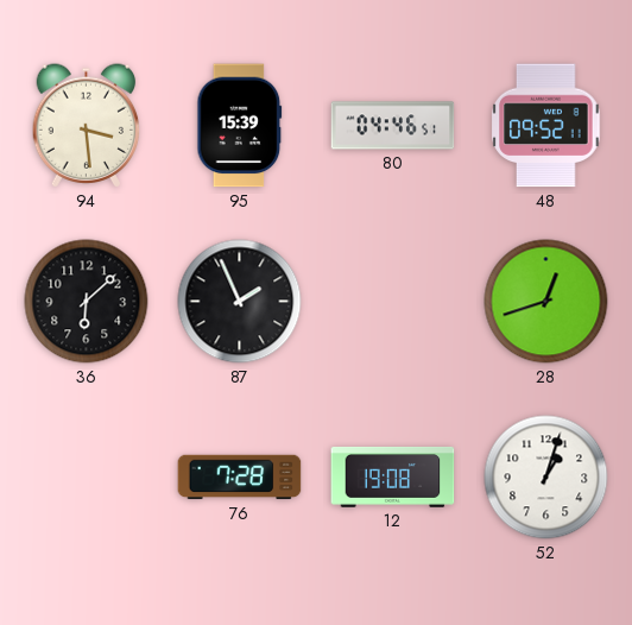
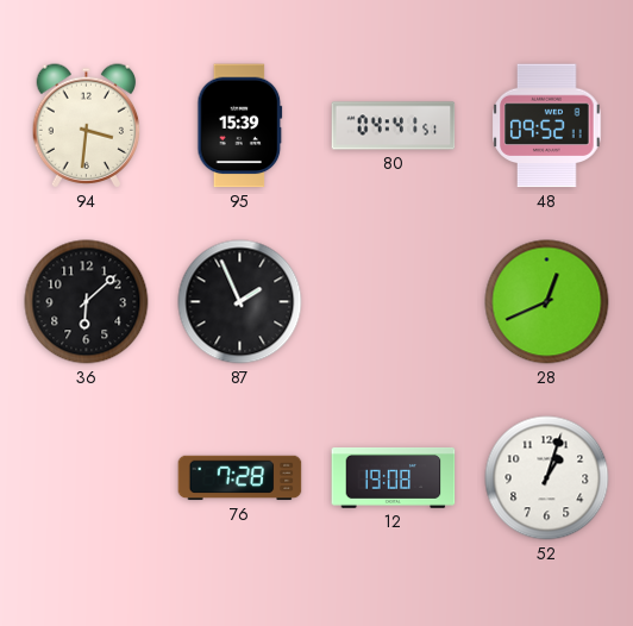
94: 3:29 -> 3:31 (87, 126)
80: 04:46 -> 04:41 (394, 126)
28: 12:42 -> 12:41 (547, 302)
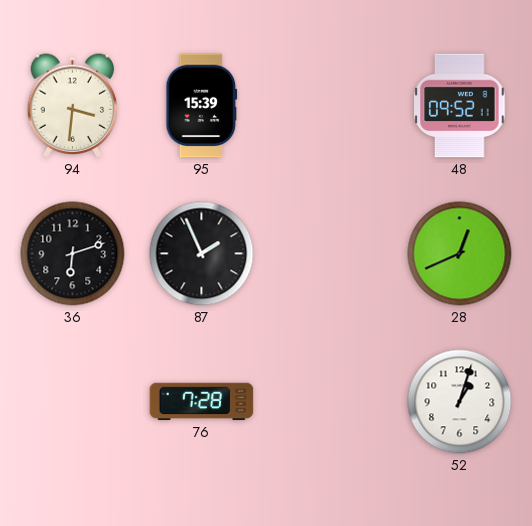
80: 04:41 -> none (394, 126)
36: 6:08 -> 6:12 (73, 254)
12: 19:08 -> none (394, 477)
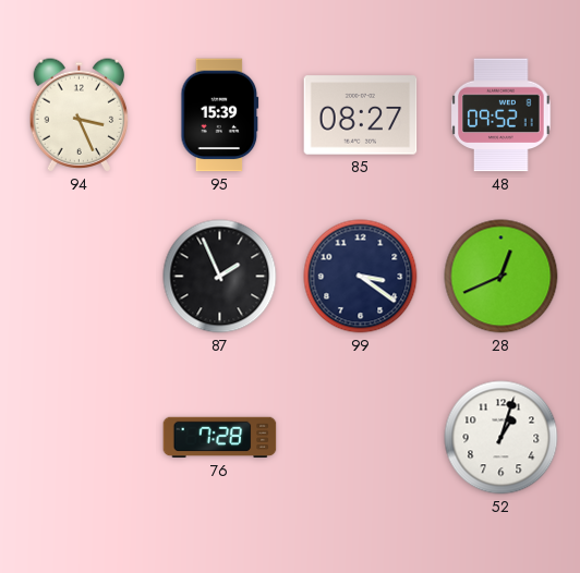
94: 3:31 -> 3:26 (80, 115)
85: none -> 08:27 (361, 115)
36: 6:12 -> none (73, 254)
99: none -> 3:21 (361, 277)
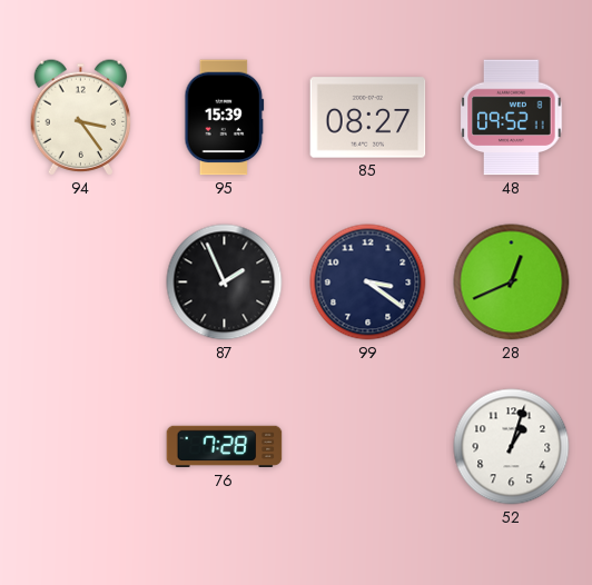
94: 3:26 -> 3:24 (81, 118)
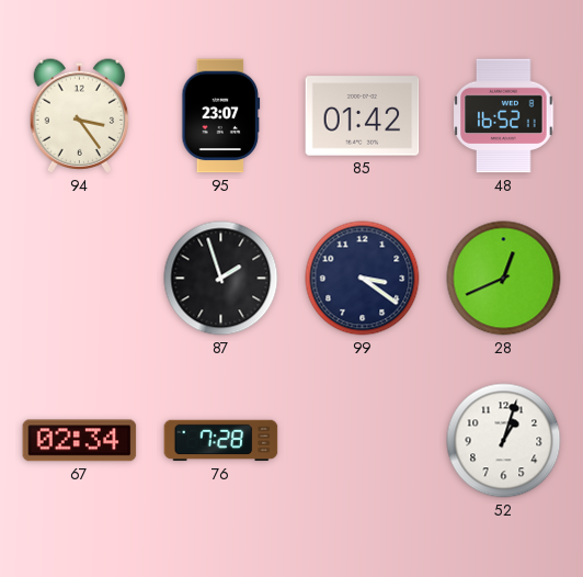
95: 15:39 -> 23:07 (221, 116)
85: 08:27 -> 01:42 (363, 116)
48: 09:52 -> 16:52 (504, 116)
87: 1:56 -> 1:57 (221, 279)
67: none -> 02:34 (80, 441)
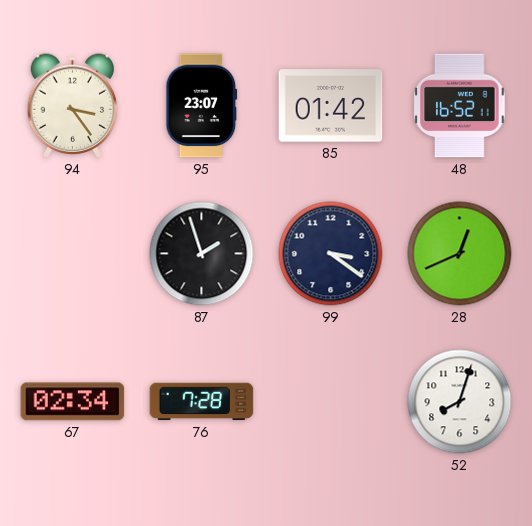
52: 1:03 -> 8:03 (460, 402)
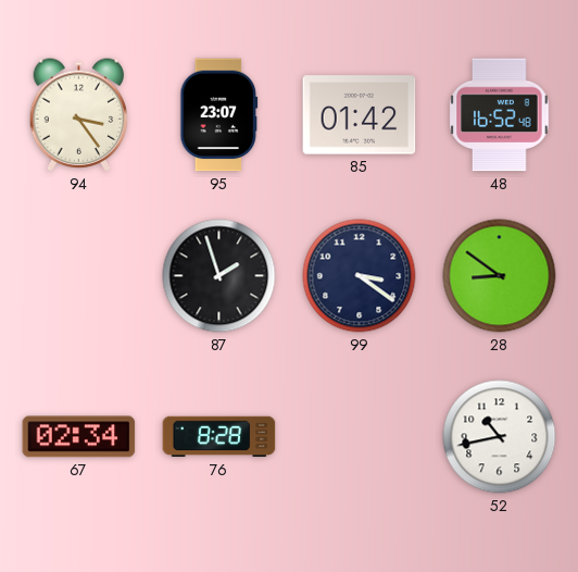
48: 16:52:11 -> 16:52:48 (500, 115)
28: 12:41 -> 8:51 (500, 276)
76: 7:28 -> 8:28 (219, 437)
52: 8:03 -> 10:43 (500, 437)
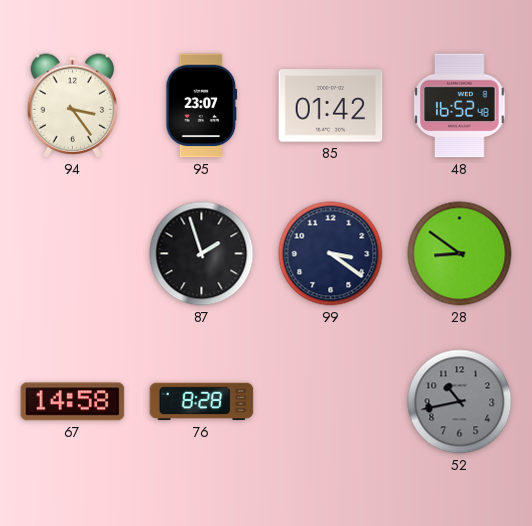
67: 02:34 -> 14:58 (73, 402)
52 dial: white -> grey (460, 402)
